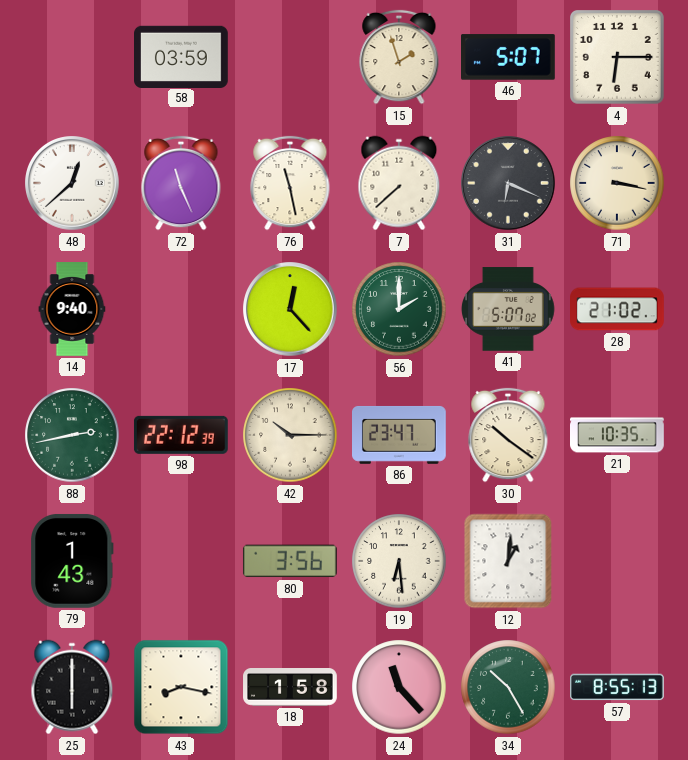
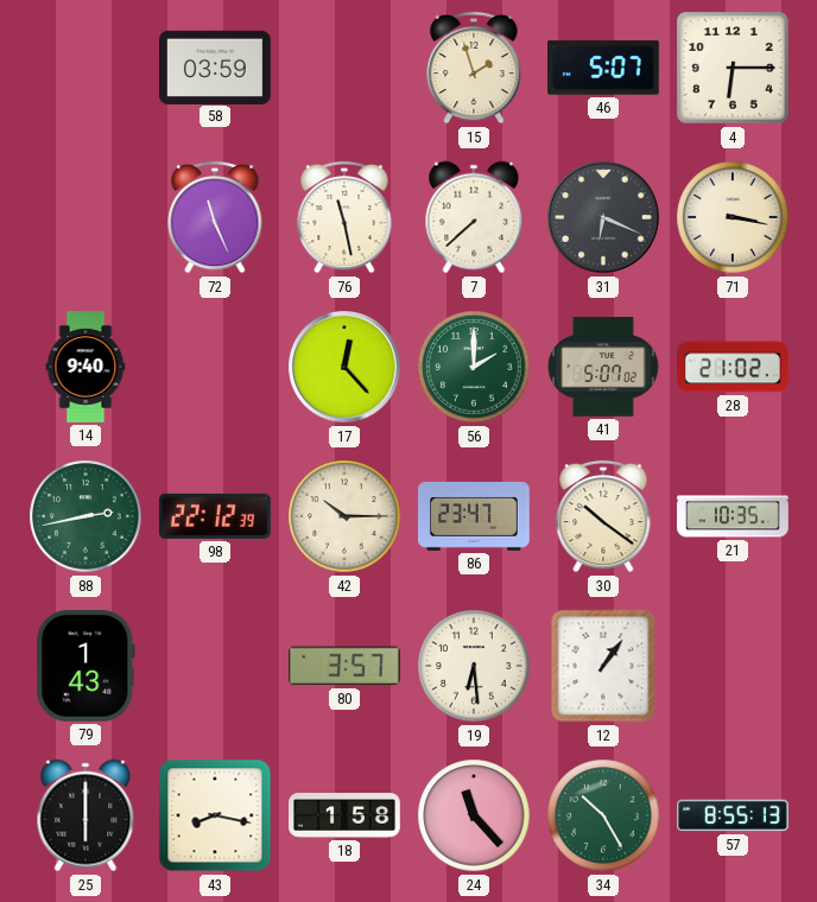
48: 12:38 -> none (72, 183)
80: 3:56 -> 3:57 (344, 666)
12: 1:01 -> 1:06 (603, 666)
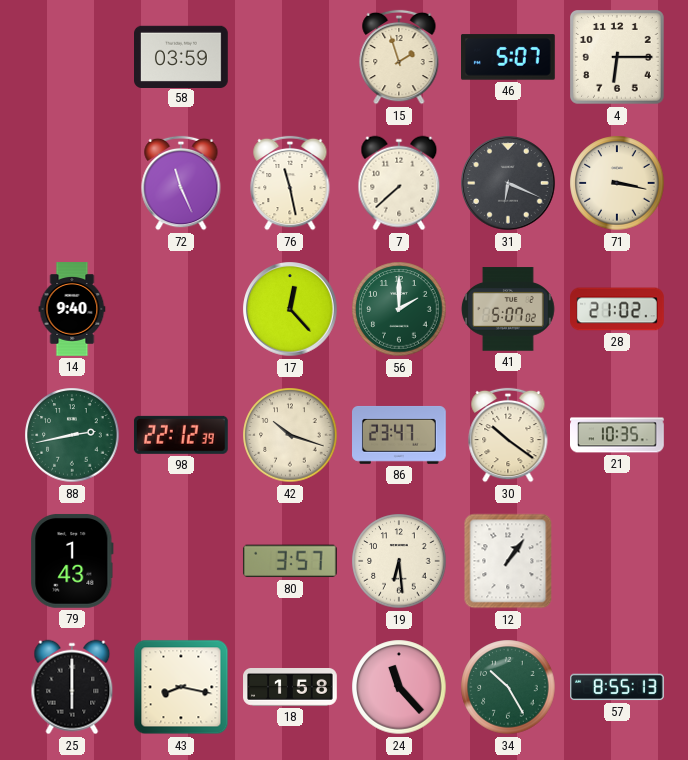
42: 10:15 -> 10:18 (290, 435)
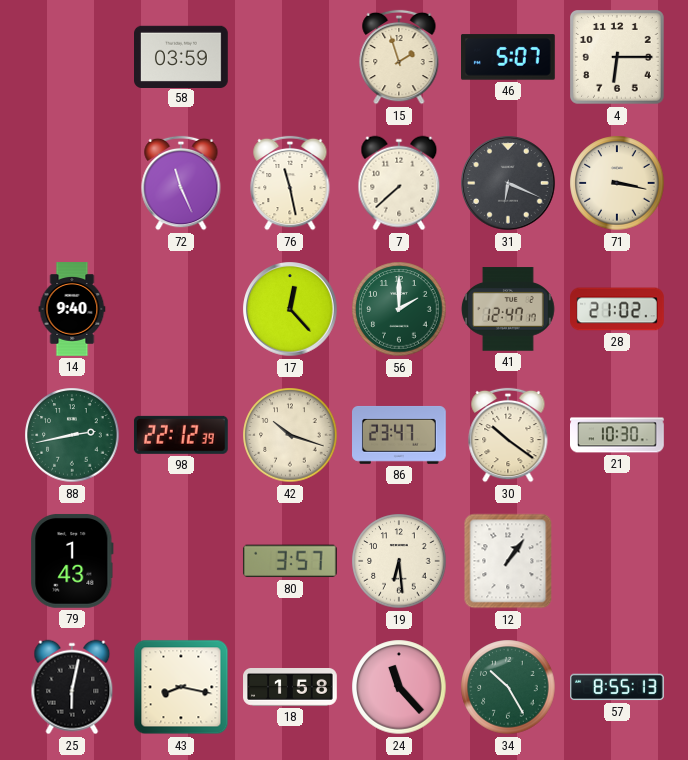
41: 5:07 -> 12:47 (508, 309)
21: 10:35 -> 10:30 (618, 435)
25: 6:00 -> 6:02 (72, 687)
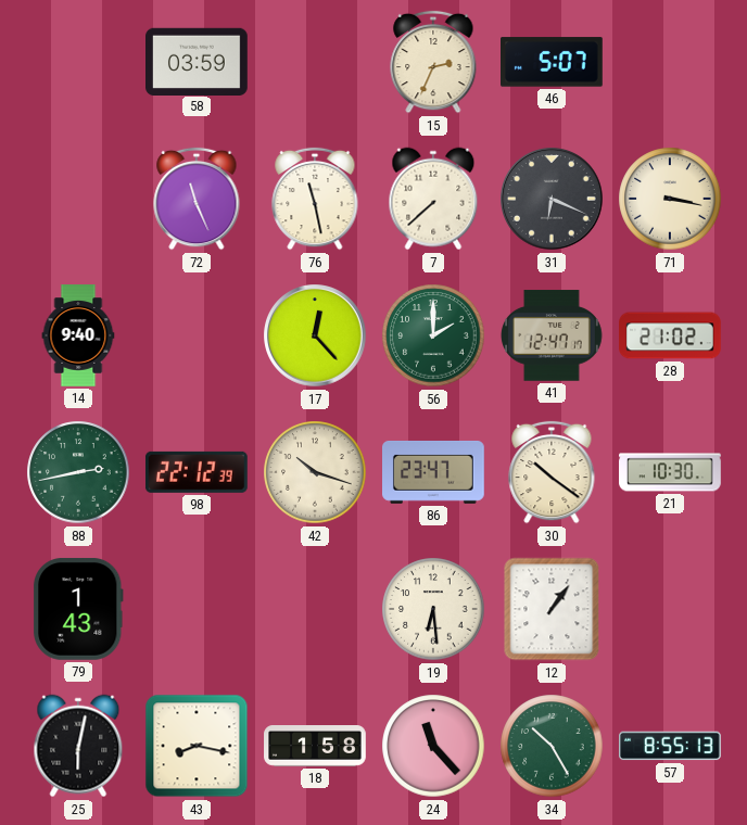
15: 1:57 -> 2:34 (433, 62)
4: 6:15 -> none (618, 58)
80: 3:57 -> none (290, 561)
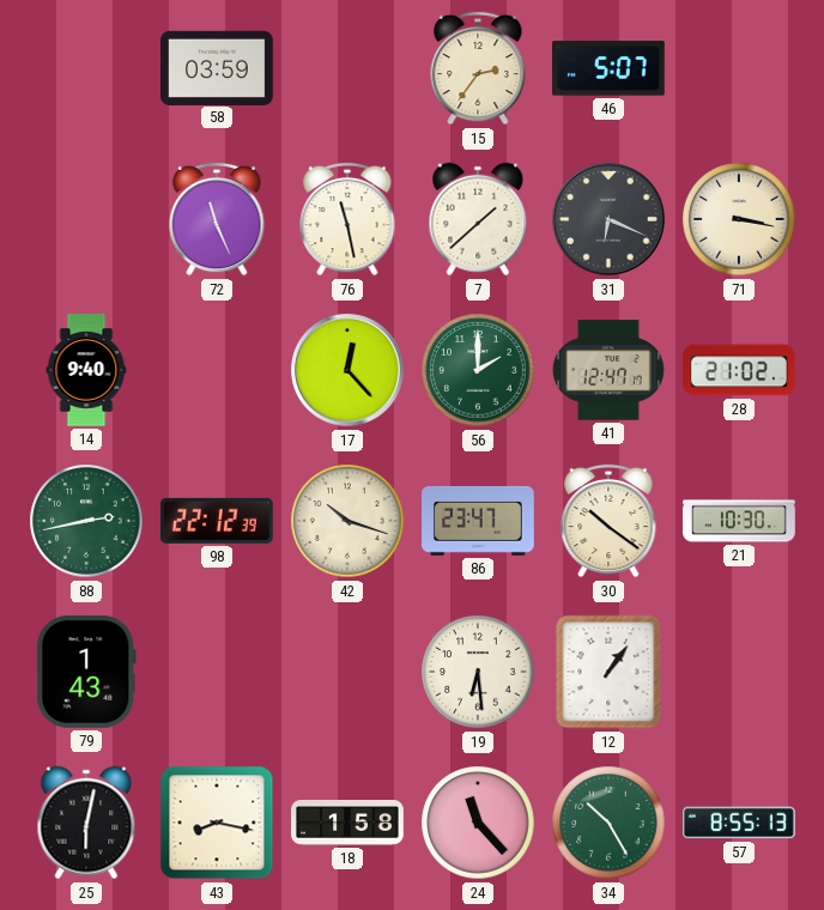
15: 2:34 -> 2:36 (478, 68)
7: 7:38 -> 1:38 (478, 219)
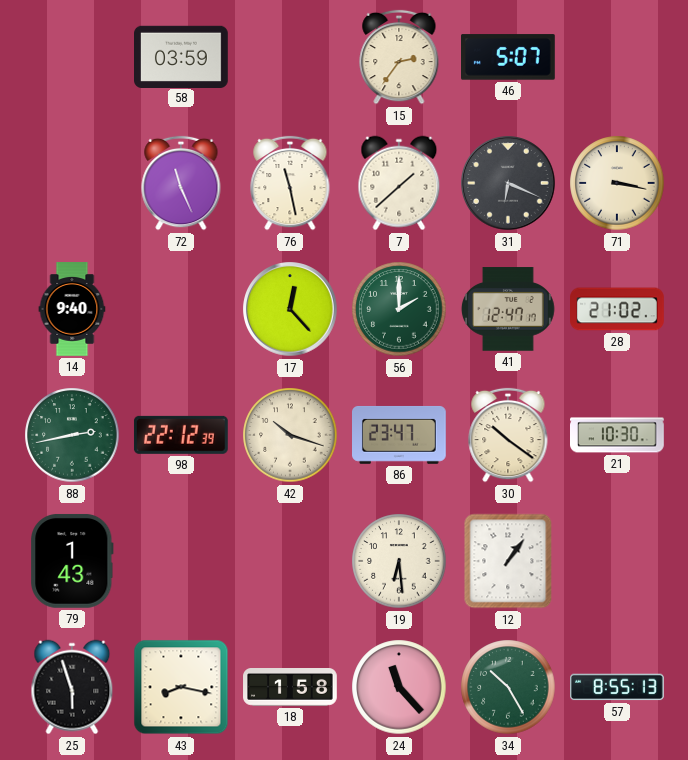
25: 6:02 -> 5:57 (72, 687)
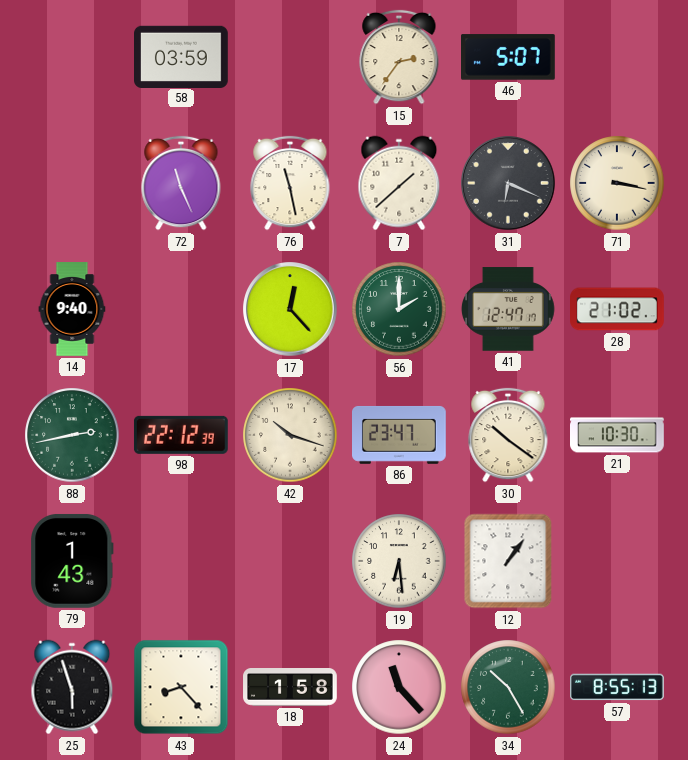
43: 8:17 -> 8:23 (181, 687)
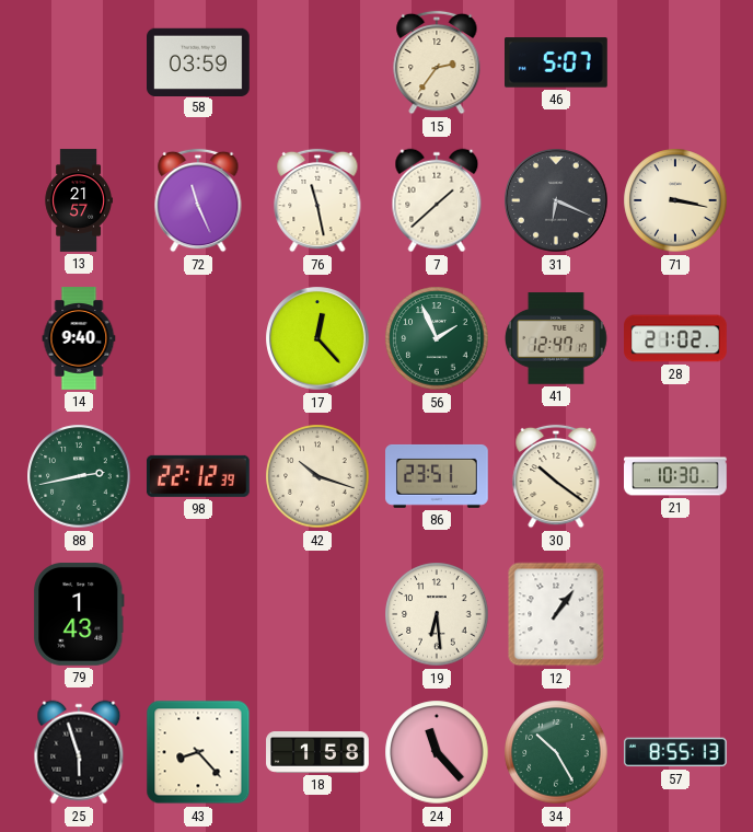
13: none -> 21:57 (78, 200)
56: 2:00 -> 1:56 (437, 338)
86: 23:47 -> 23:51 (438, 476)
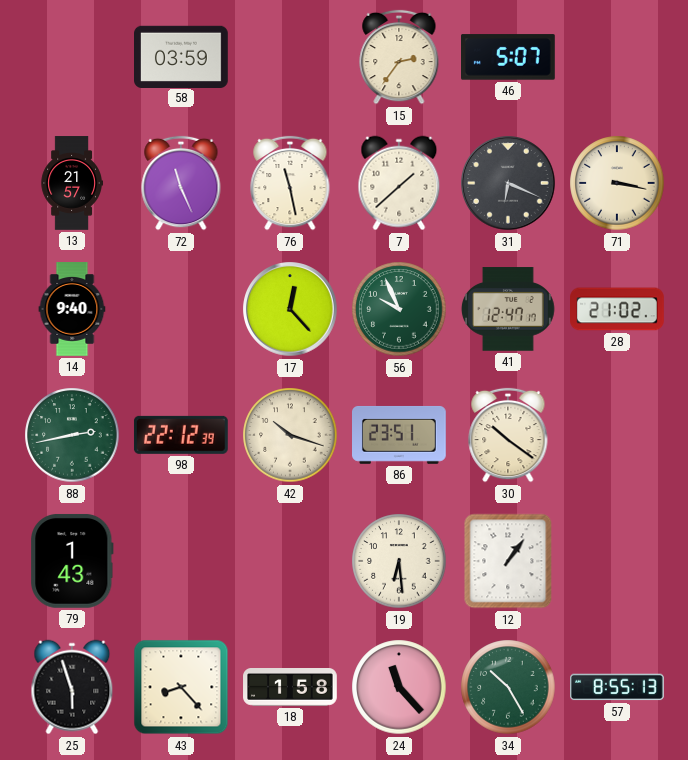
56: 1:56 -> 9:56 (399, 309)
21: 10:30 -> none (676, 476)
